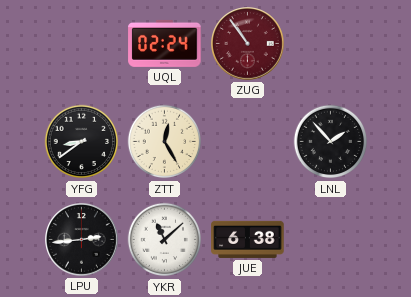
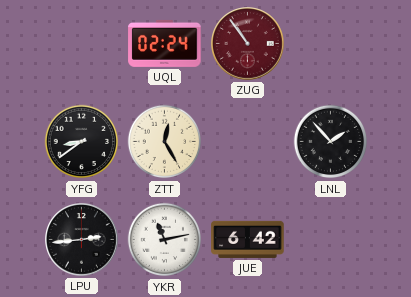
YKR: 11:08 -> 11:13 (165, 240)
JUE: 6:38 -> 6:42 (248, 239)
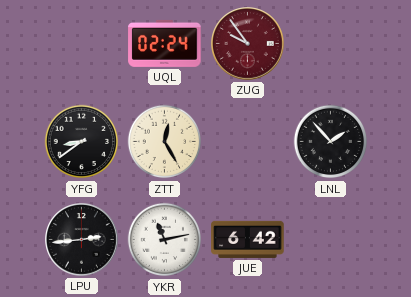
ZUG: 10:54 -> 9:54 (248, 44)
